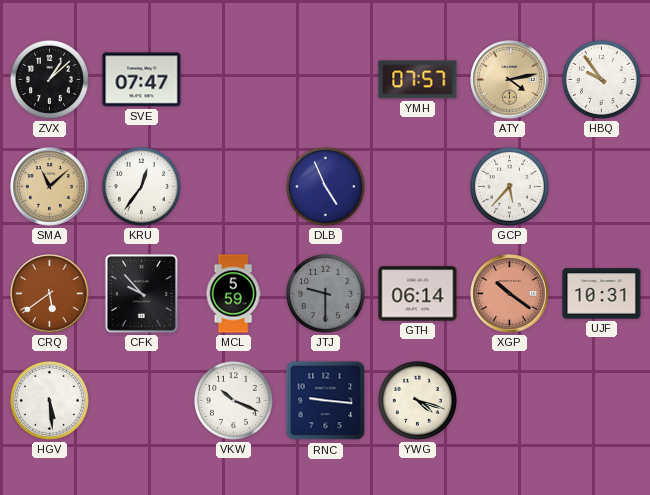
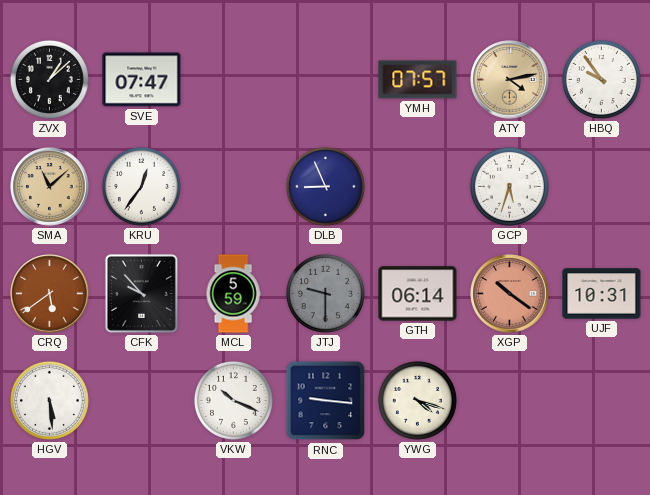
DLB: 4:56 -> 8:56 (325, 186)
GCP: 5:37 -> 5:33 (509, 186)
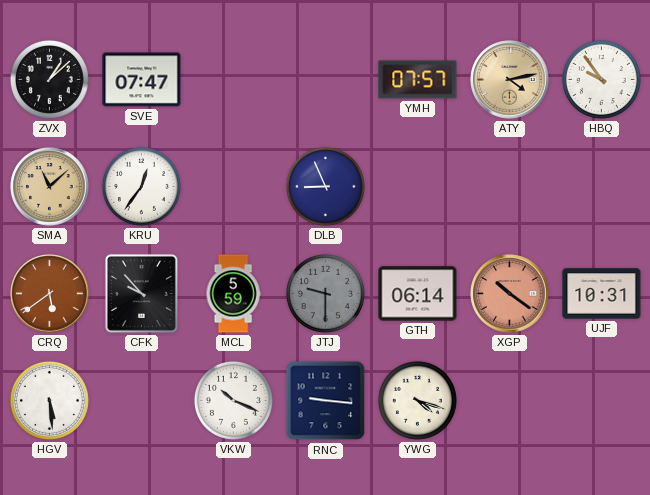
GCP: 5:33 -> none (509, 186)
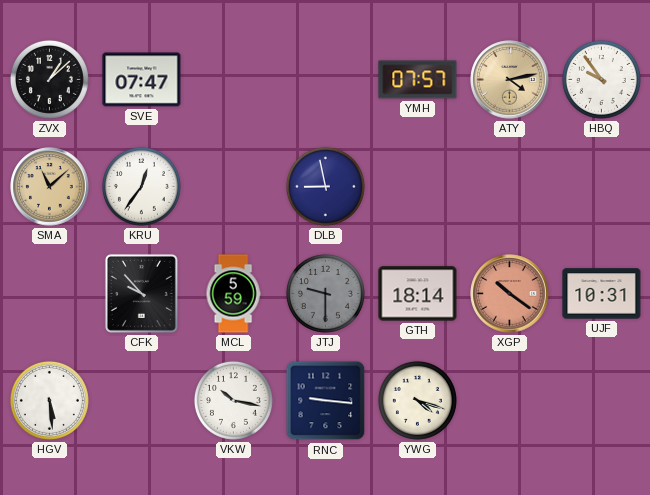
DLB: 8:56 -> 8:58 (325, 186)
CRQ: 5:39 -> none (50, 294)
GTH: 06:14 -> 18:14 (418, 294)
VKW: 10:19 -> 10:17 (233, 400)
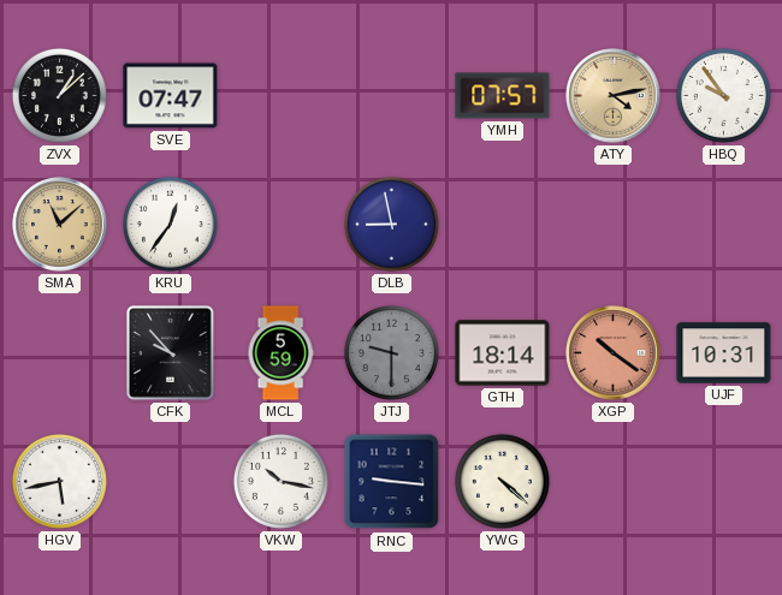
HGV: 5:29 -> 5:43 (59, 481)
YWG: 4:18 -> 4:22 (502, 481)
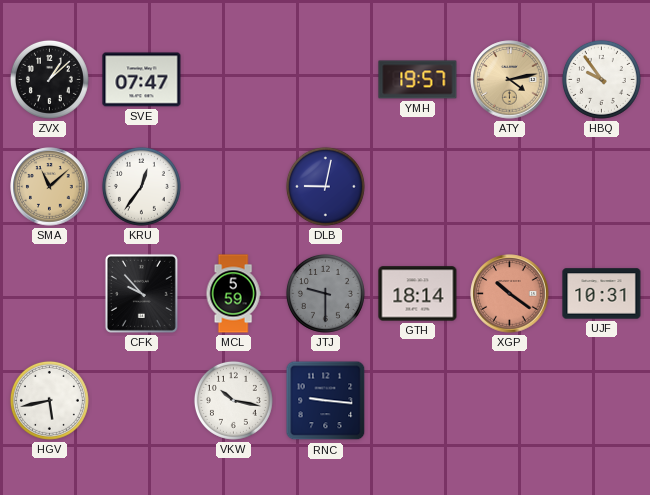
YMH: 07:57 -> 19:57 (418, 80)
DLB: 8:58 -> 9:02 (325, 186)
YWG: 4:22 -> none (502, 481)
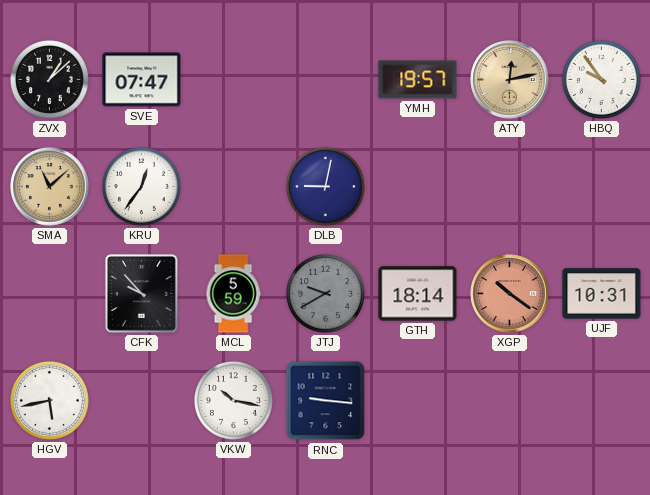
ATY: 4:13 -> 12:13 (510, 80)
JTJ: 9:30 -> 9:40 (325, 293)
